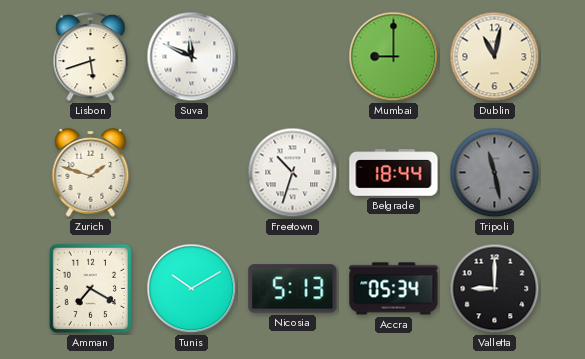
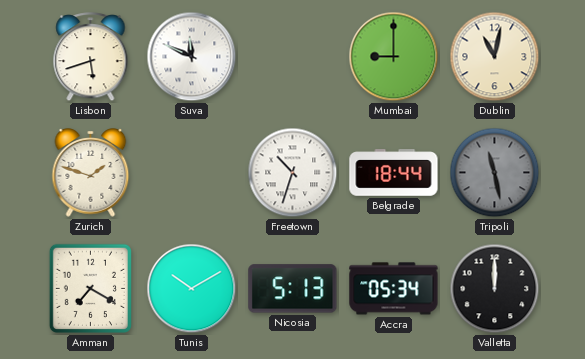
Valletta: 9:00 -> 12:00 (495, 289)
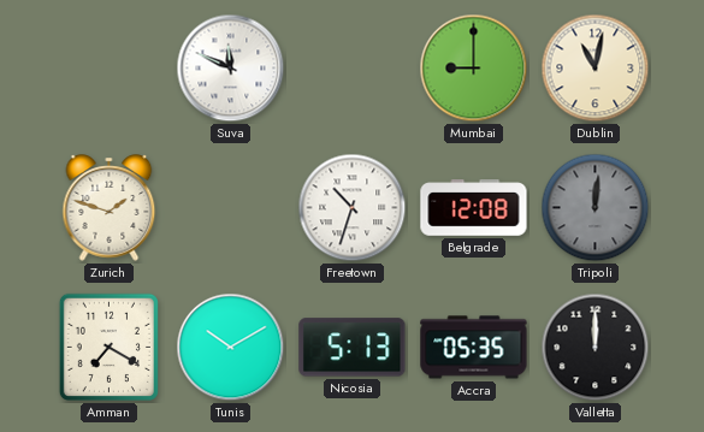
Lisbon: 5:42 -> none (91, 57)
Belgrade: 18:44 -> 12:08 (474, 208)
Tripoli: 11:28 -> 12:01 (596, 208)
Accra: 05:34 -> 05:35 (474, 348)
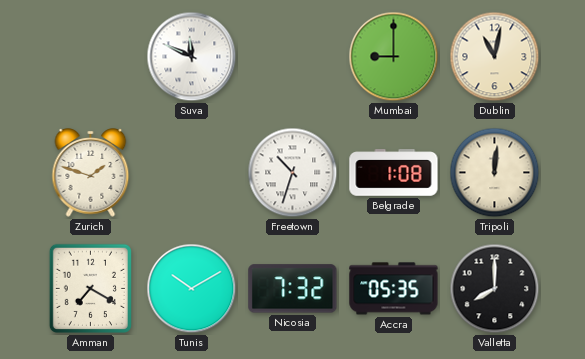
Belgrade: 12:08 -> 1:08 (394, 173)
Tripoli dial: grey -> cream (495, 173)
Nicosia: 5:13 -> 7:32 (293, 289)
Valletta: 12:00 -> 8:00 (495, 289)
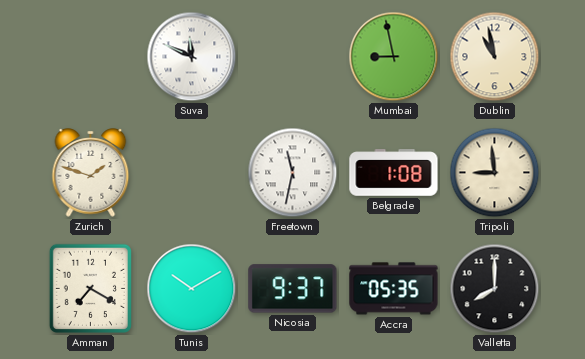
Mumbai: 9:00 -> 8:58 (394, 57)
Dublin: 11:02 -> 10:58 (495, 57)
Freetown: 10:33 -> 11:32 (293, 173)
Tripoli: 12:01 -> 8:59 (495, 173)
Nicosia: 7:32 -> 9:37 (293, 289)
